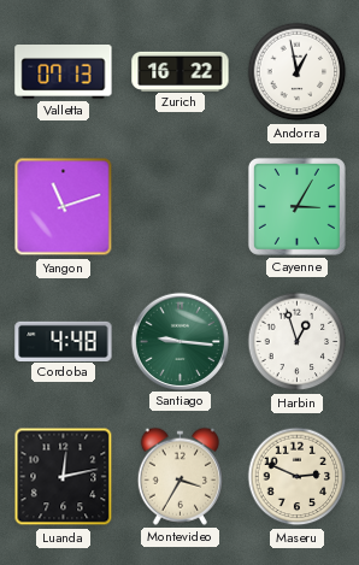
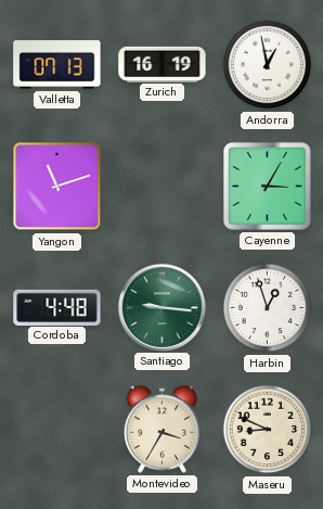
Zurich: 16:22 -> 16:19 (163, 64)
Luanda: 12:13 -> none (64, 477)
Maseru: 2:49 -> 8:49 (268, 430)
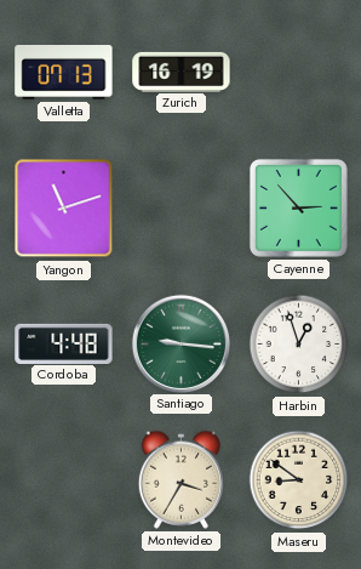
Andorra: 12:58 -> none (268, 65)
Cayenne: 3:05 -> 2:53 (298, 207)
Maseru: 8:49 -> 8:51 (299, 480)
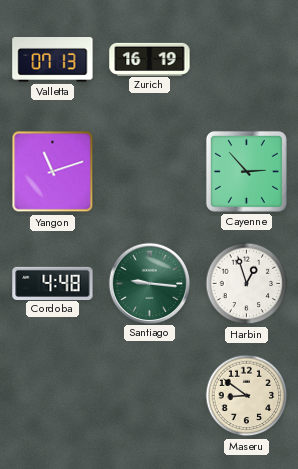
Montevideo: 3:35 -> none (180, 479)
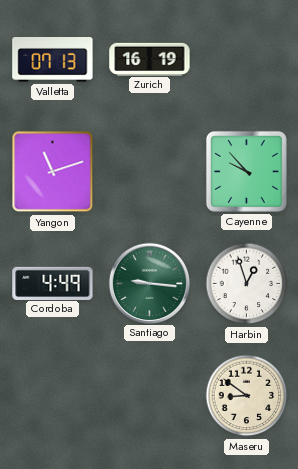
Cayenne: 2:53 -> 9:53 (246, 171)
Cordoba: 4:48 -> 4:49 (53, 283)
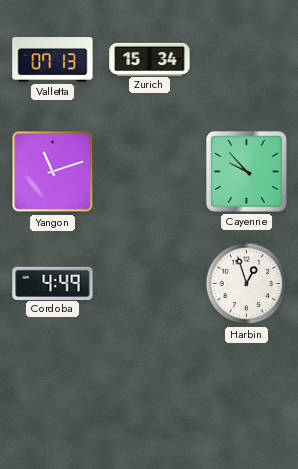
Zurich: 16:19 -> 15:34 (150, 59)
Santiago: 9:16 -> none (149, 283)
Maseru: 8:51 -> none (247, 396)
